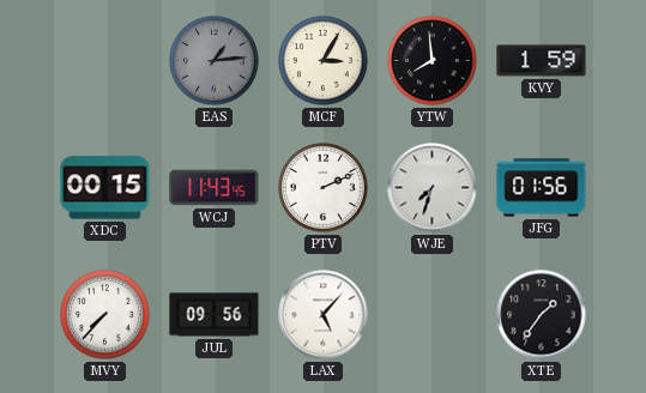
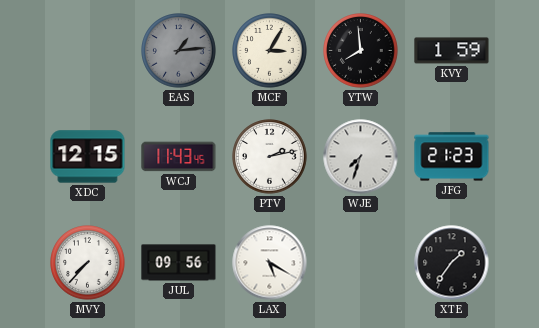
XDC: 00:15 -> 12:15 (88, 157)
PTV: 2:11 -> 2:13 (270, 157)
JFG: 01:56 -> 21:23 (452, 157)
LAX: 5:07 -> 5:20 (270, 263)
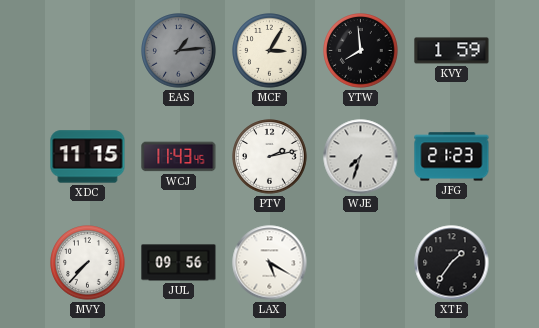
XDC: 12:15 -> 11:15 (88, 157)
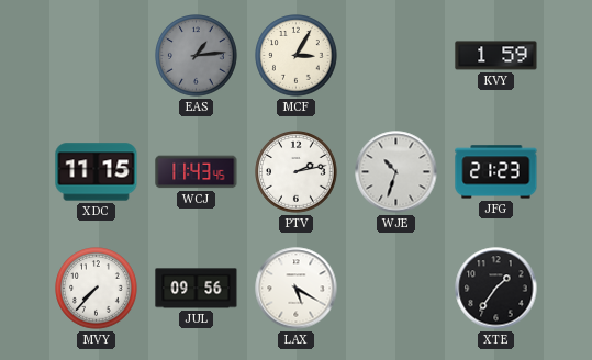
YTW: 7:59 -> none (361, 51)
WJE: 7:33 -> 10:33 (396, 172)
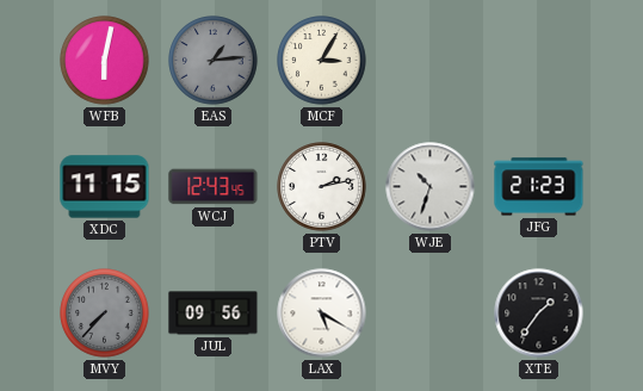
WFB: none -> 6:02 (105, 61)
KVY: 1:59 -> none (496, 56)
WCJ: 11:43 -> 12:43 (214, 187)
MVY dial: white -> grey (105, 314)
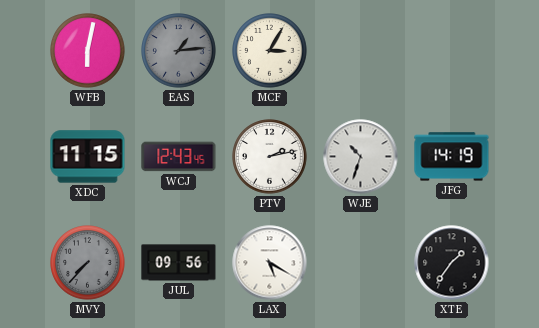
JFG: 21:23 -> 14:19 (452, 157)
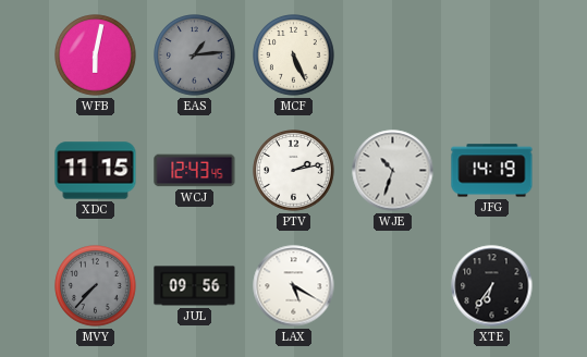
MCF: 3:05 -> 5:26 (294, 56)
XTE: 1:36 -> 6:36 (492, 286)
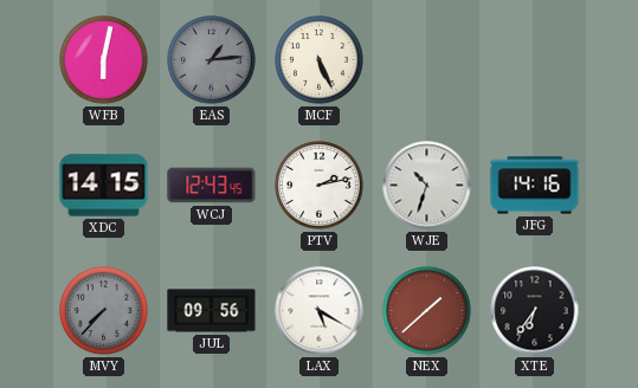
XDC: 11:15 -> 14:15 (104, 186)
JFG: 14:19 -> 14:16 (535, 186)
NEX: none -> 1:38 (427, 311)
